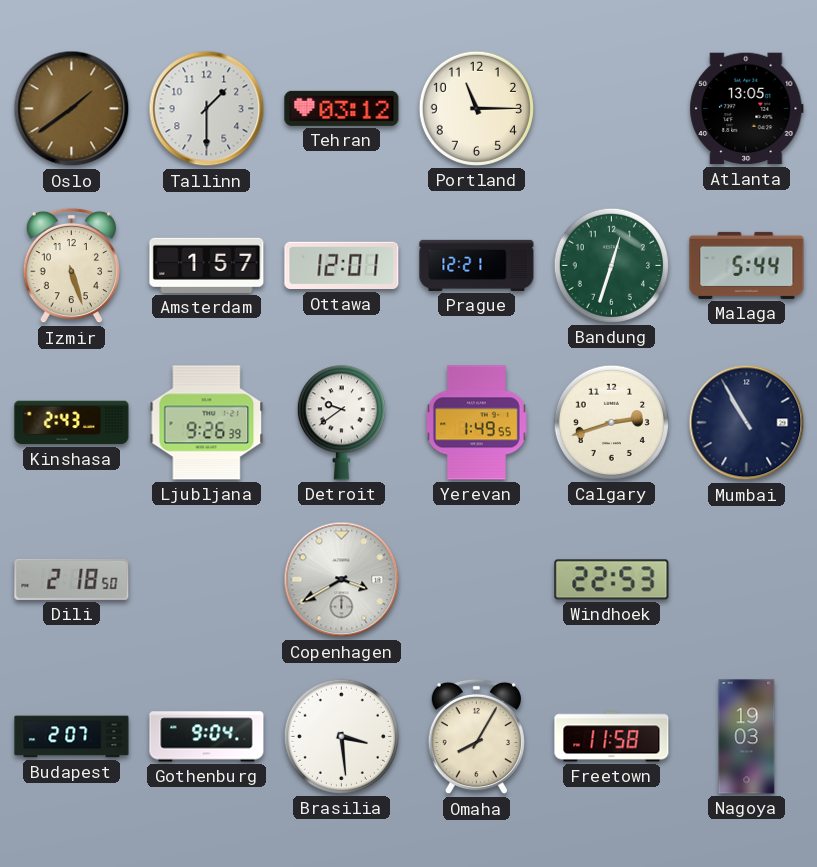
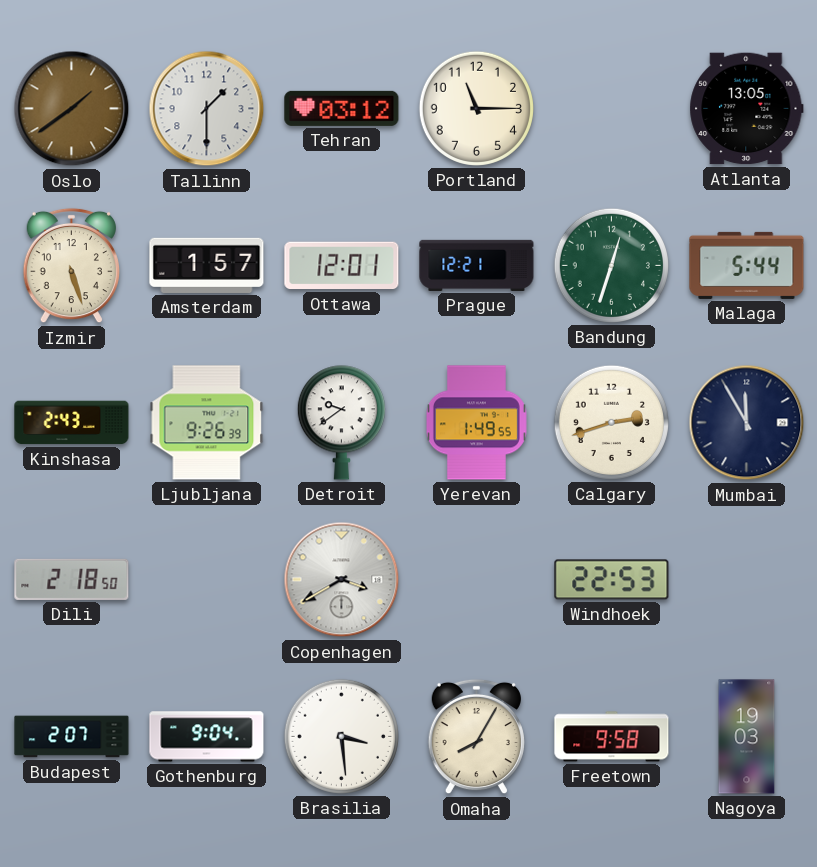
Mumbai: 10:55 -> 11:55 (747, 423)
Freetown: 11:58 -> 9:58 (612, 737)
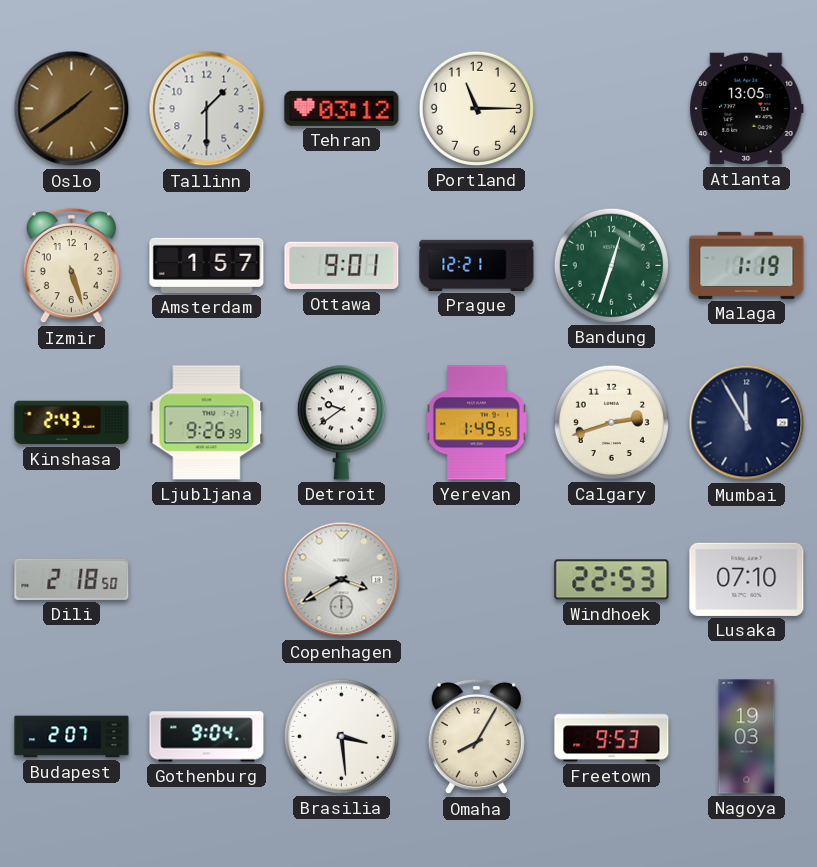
Ottawa: 12:01 -> 9:01 (342, 266)
Malaga: 5:44 -> 1:19 (747, 265)
Lusaka: none -> 07:10 (747, 579)
Freetown: 9:58 -> 9:53 (612, 737)
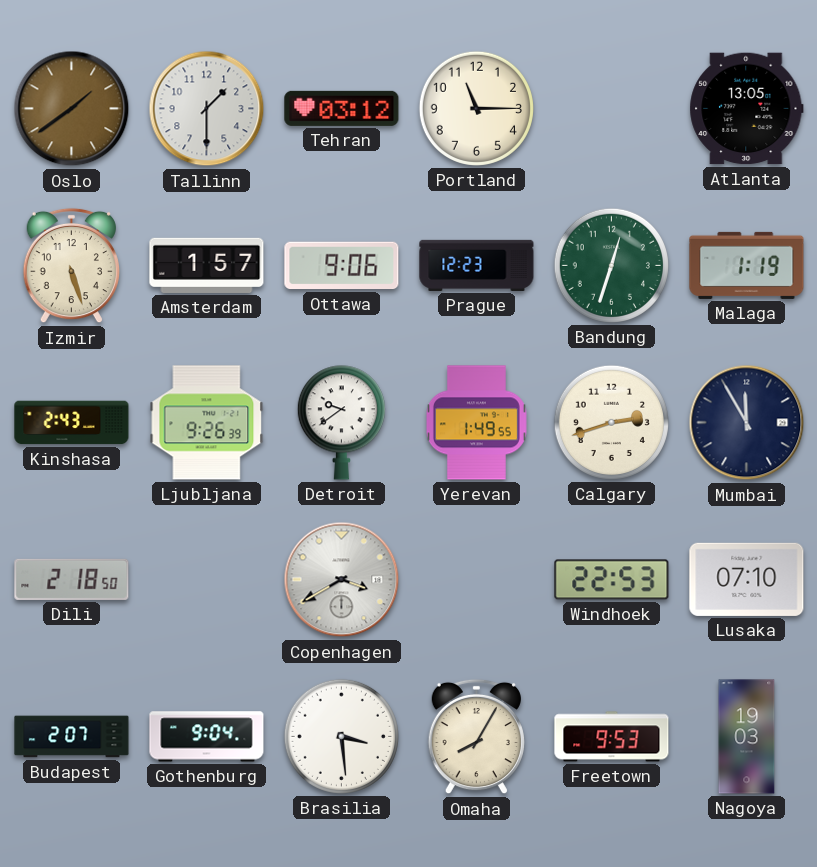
Ottawa: 9:01 -> 9:06 (342, 266)
Prague: 12:21 -> 12:23 (477, 265)
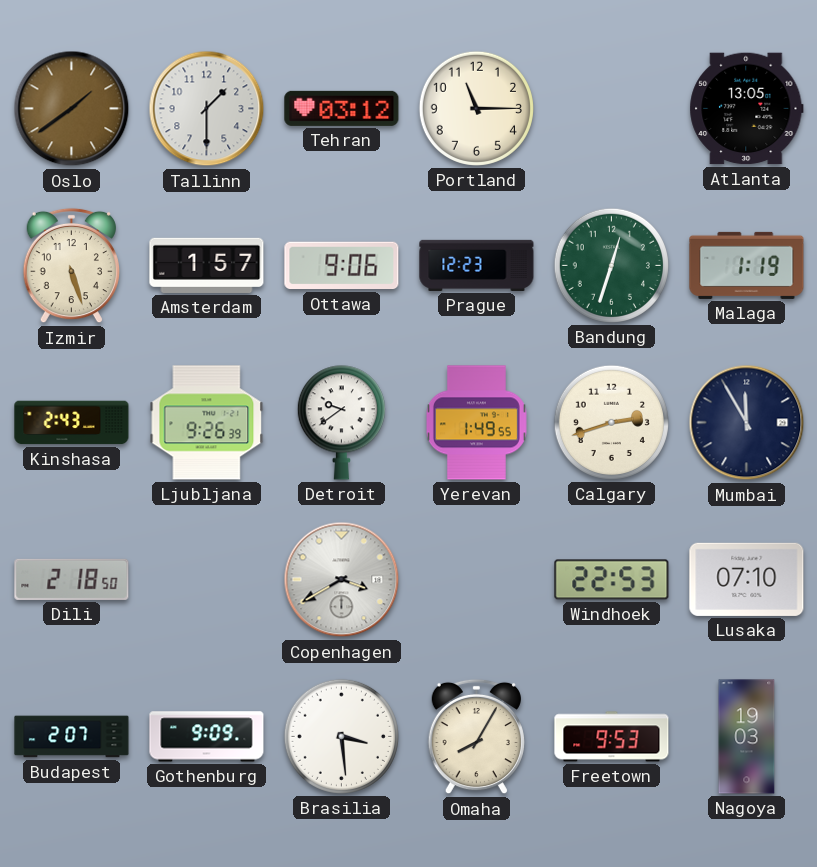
Gothenburg: 9:04 -> 9:09 (207, 737)
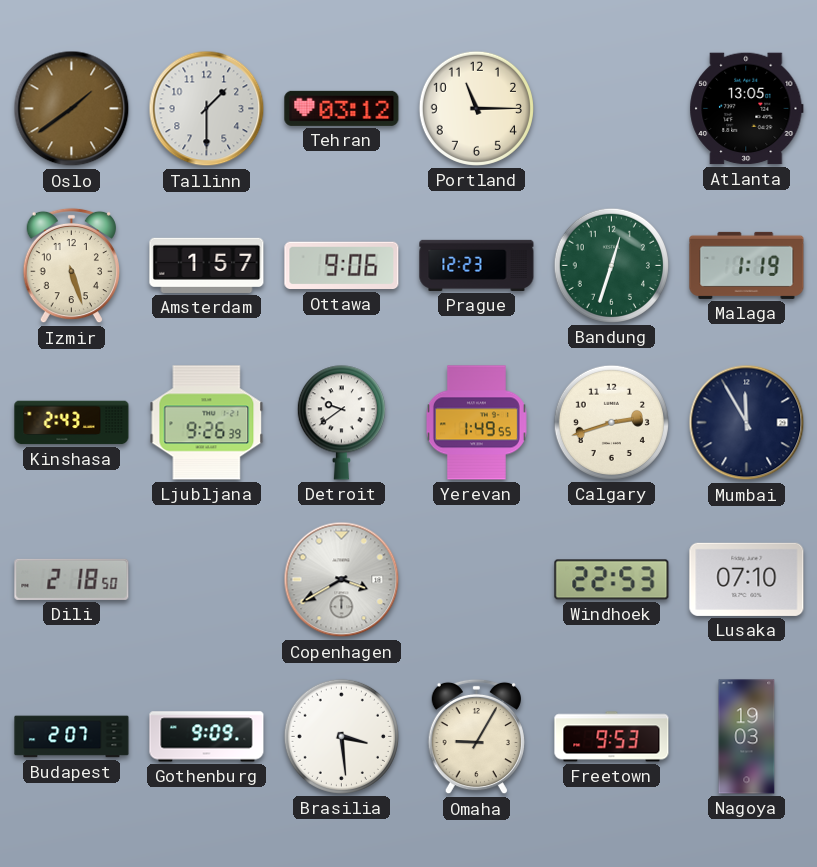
Omaha: 8:05 -> 9:05 (476, 737)
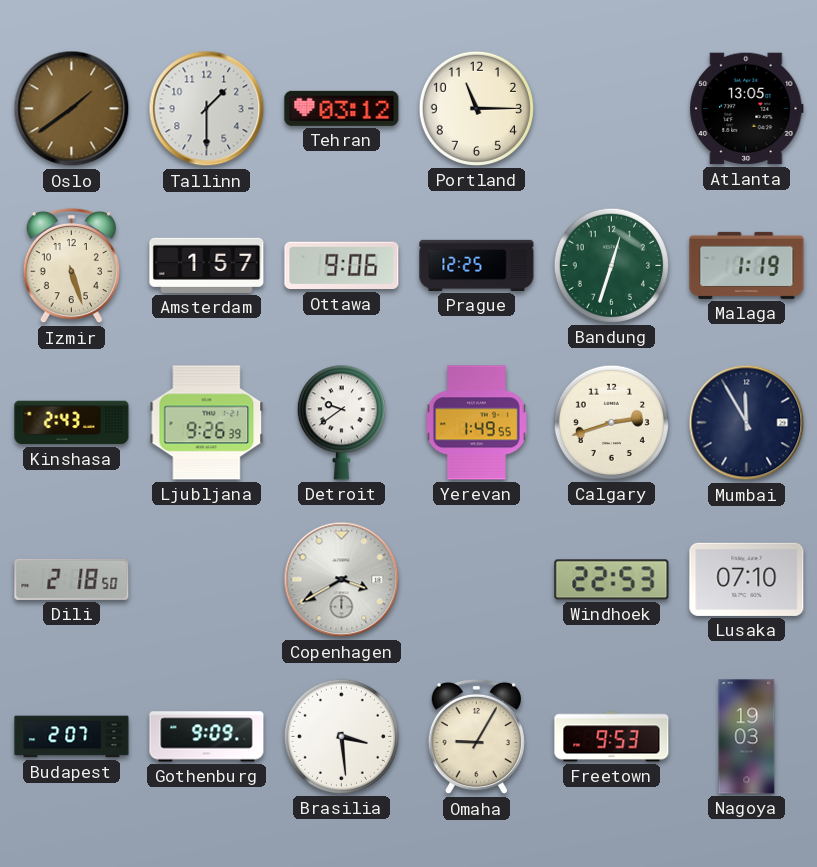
Prague: 12:23 -> 12:25 (477, 265)
